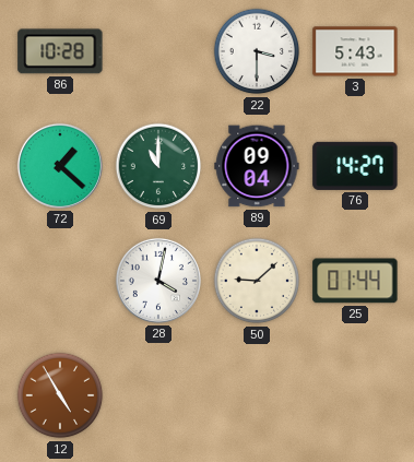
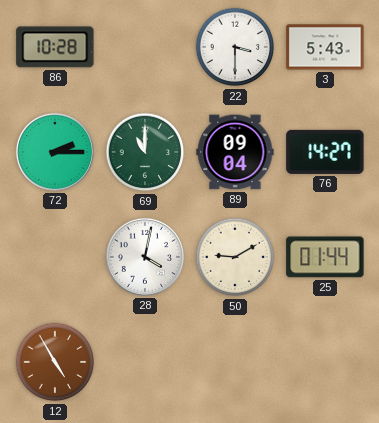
72: 1:22 -> 2:15 (55, 152)
50: 9:08 -> 9:10 (235, 257)
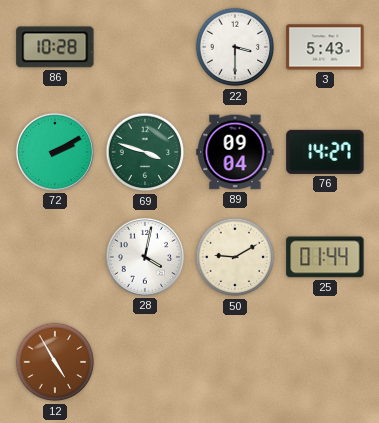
72: 2:15 -> 2:10 (55, 152)
69: 11:00 -> 3:48 (145, 152)
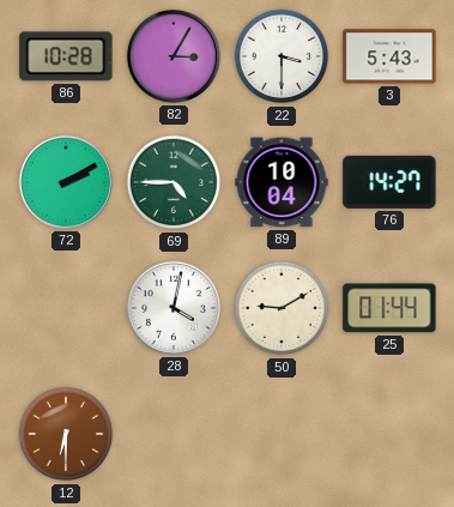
82: none -> 3:05 (174, 56)
69: 3:48 -> 4:45 (174, 182)
89: 09:04 -> 10:04 (282, 182)
12: 4:55 -> 6:30 (66, 434)
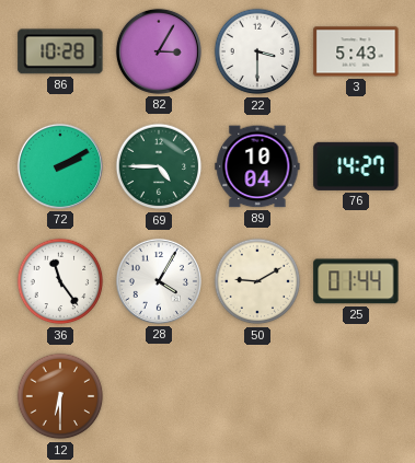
36: none -> 11:24 (60, 281)
28: 4:02 -> 4:05 (159, 281)
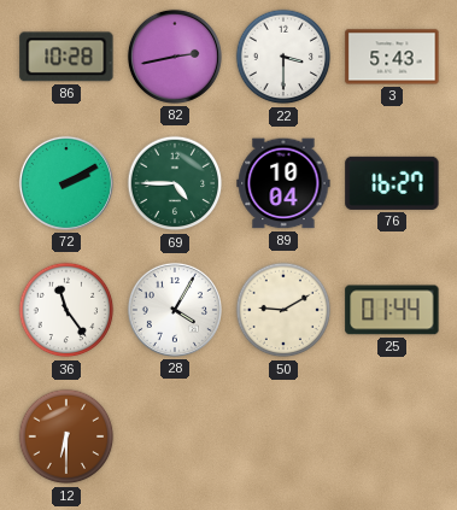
82: 3:05 -> 2:43 (175, 57)
76: 14:27 -> 16:27 (392, 183)
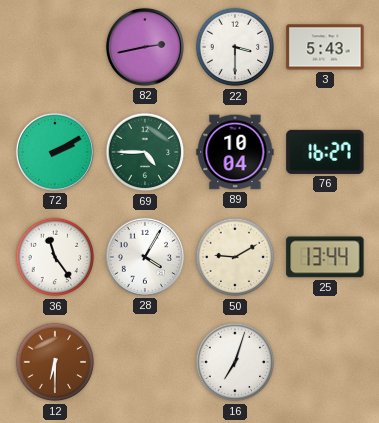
86: 10:28 -> none (66, 57)
25: 01:44 -> 13:44 (325, 257)
16: none -> 7:03 (235, 362)
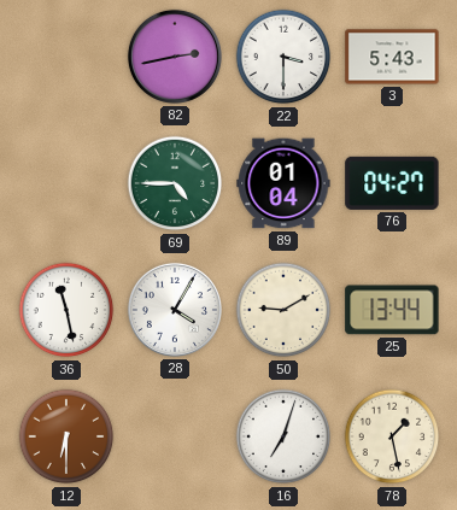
72: 2:10 -> none (55, 152)
89: 10:04 -> 01:04 (283, 183)
76: 16:27 -> 04:27 (392, 183)
36: 11:24 -> 11:28 (66, 310)
78: none -> 1:28 (392, 436)
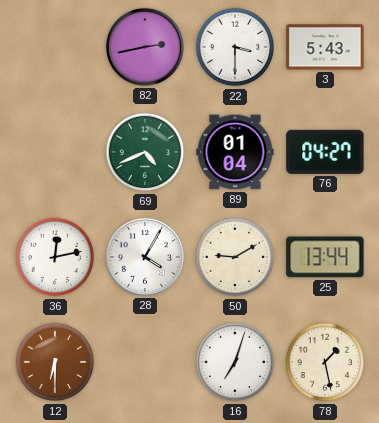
69: 4:45 -> 4:41 (145, 152)
36: 11:28 -> 12:13 (55, 257)
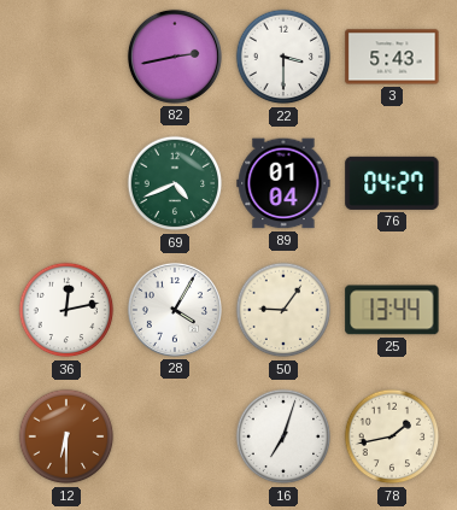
50: 9:10 -> 9:06 (283, 310)
78: 1:28 -> 1:43 (392, 436)
